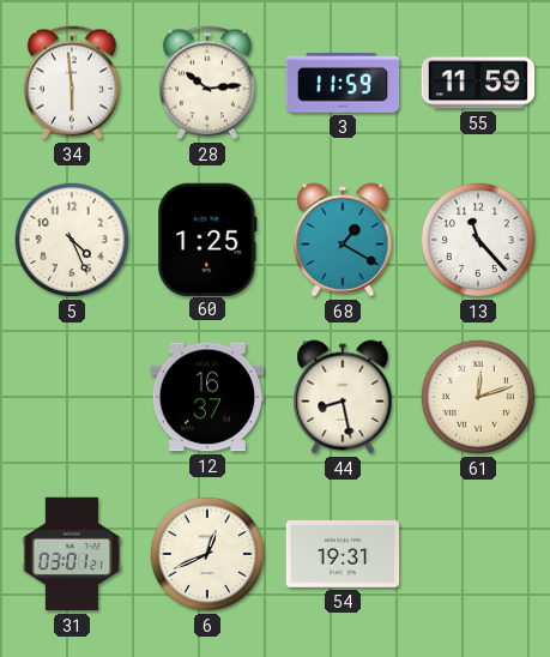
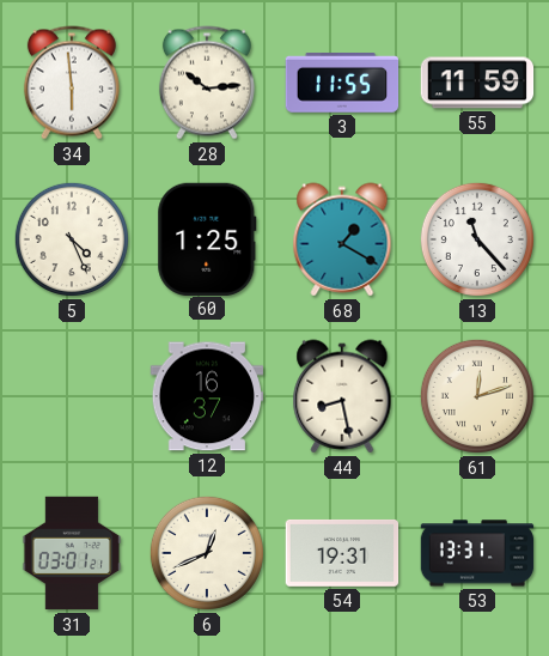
3: 11:59 -> 11:55 (342, 84)
53: none -> 13:31 (477, 553)
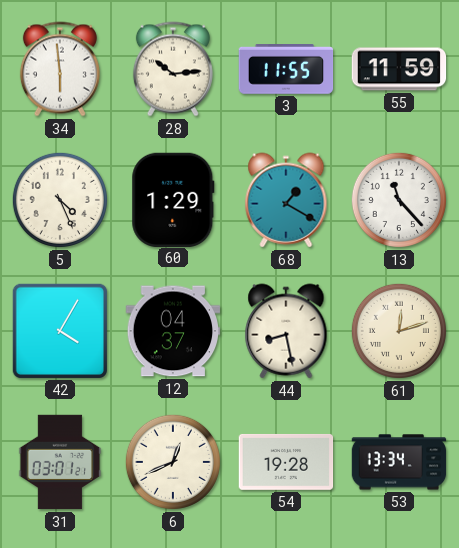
60: 1:25 -> 1:29 (173, 199)
42: none -> 4:05 (59, 330)
12: 16:37 -> 04:37 (173, 331)
54: 19:31 -> 19:28 (286, 462)
53: 13:31 -> 13:34 (399, 462)
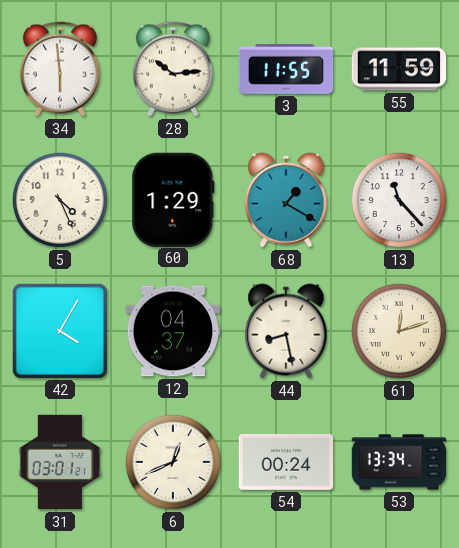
54: 19:28 -> 00:24 (286, 462)
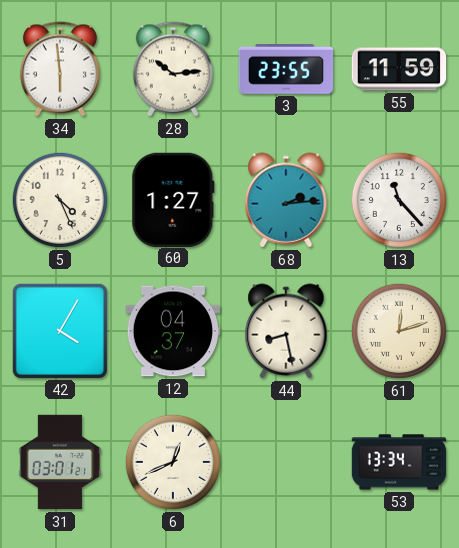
3: 11:55 -> 23:55 (286, 70)
60: 1:29 -> 1:27 (173, 199)
68: 1:20 -> 2:14 (286, 200)
54: 00:24 -> none (286, 462)
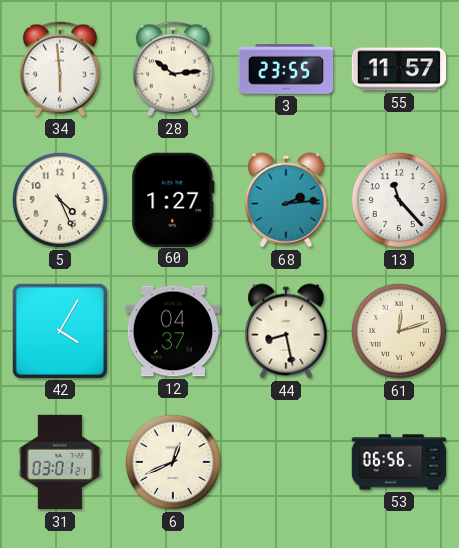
55: 11:59 -> 11:57 (399, 69)
53: 13:34 -> 06:56 (399, 462)
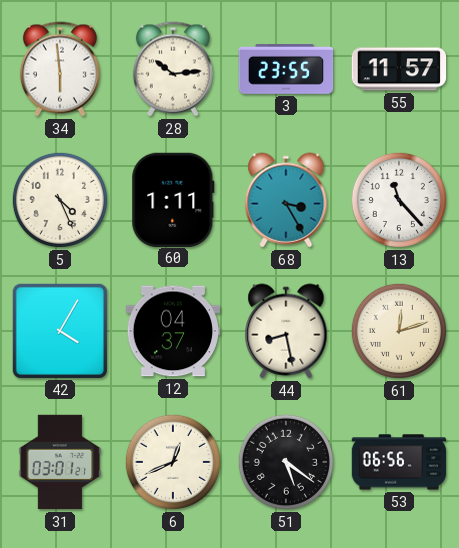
60: 1:27 -> 1:11 (173, 199)
68: 2:14 -> 3:25 (286, 200)
51: none -> 5:21 (286, 462)
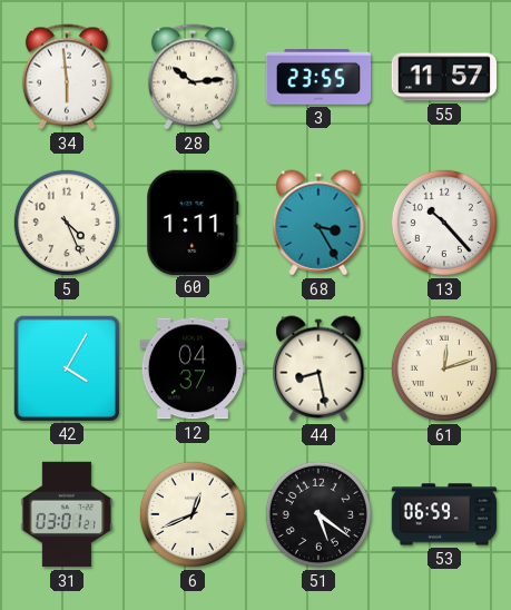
13: 11:23 -> 10:23 (444, 223)
53: 06:56 -> 06:59 (444, 514)
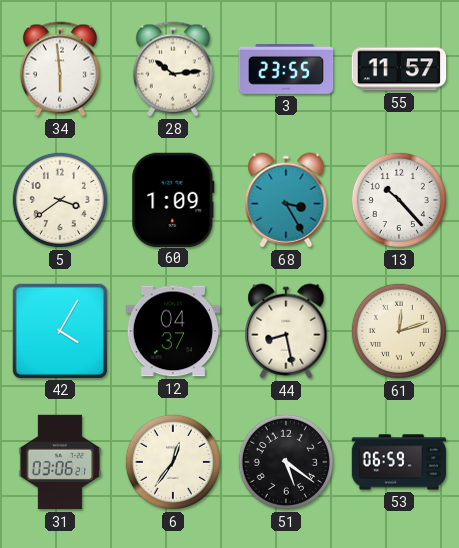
5: 4:26 -> 3:39 (60, 200)
60: 1:11 -> 1:09 (173, 199)
31: 03:01 -> 03:06 (60, 462)
6: 12:41 -> 12:36 (173, 462)
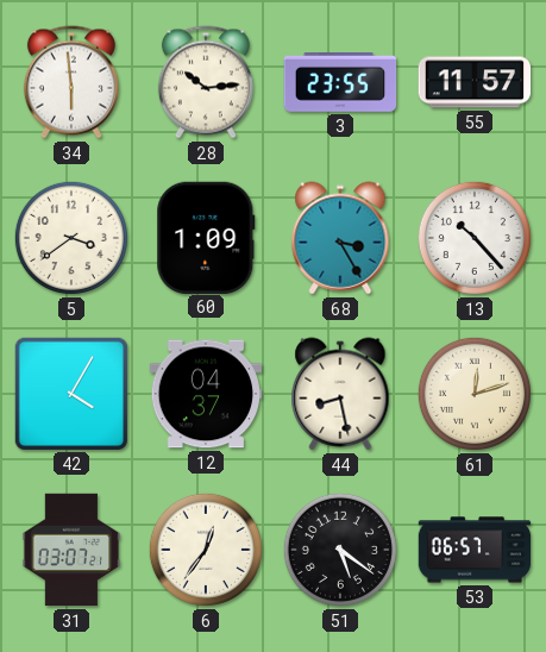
31: 03:06 -> 03:07 (71, 550)
53: 06:59 -> 06:57 (475, 550)
